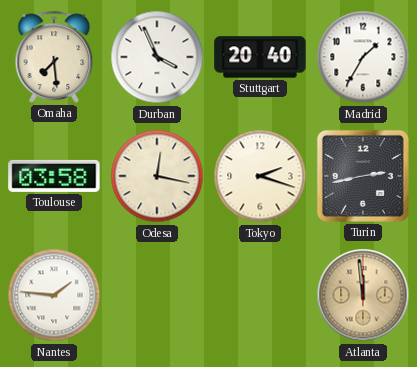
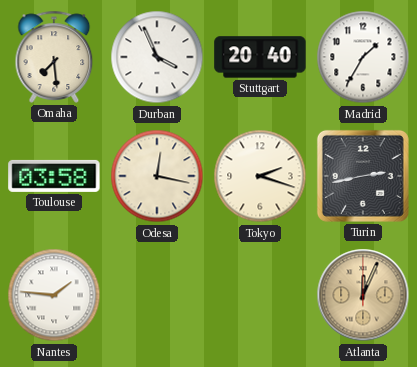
Atlanta: 11:59 -> 12:04 (363, 295)
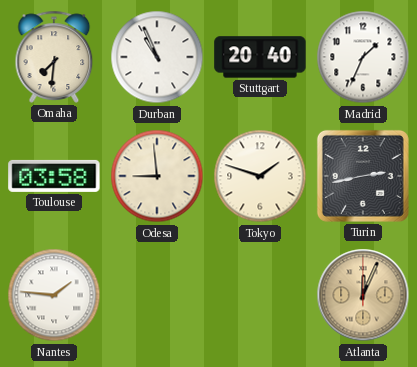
Omaha: 7:29 -> 7:31 (54, 57)
Durban: 3:56 -> 10:56 (157, 57)
Madrid: 1:35 -> 1:34 (363, 57)
Odesa: 12:17 -> 8:59 (157, 176)
Tokyo: 2:18 -> 1:48 (260, 176)
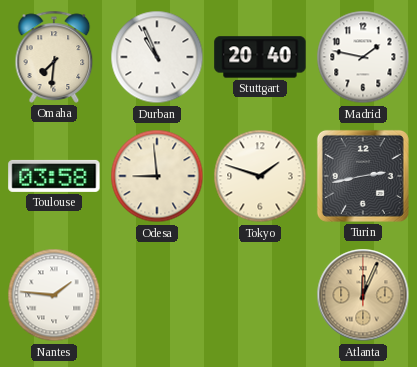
Madrid: 1:34 -> 1:47 (363, 57)
